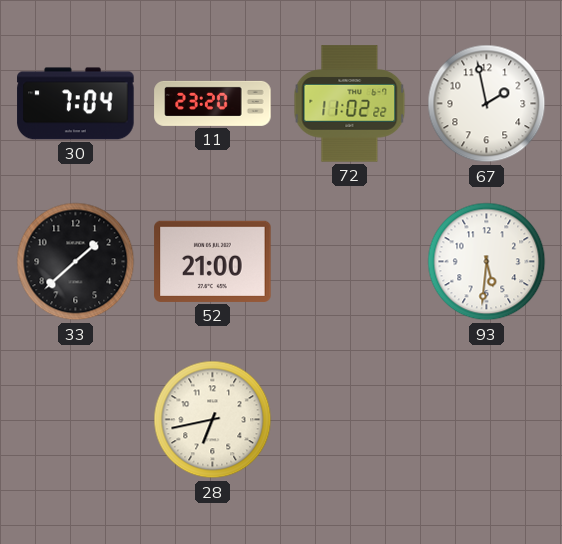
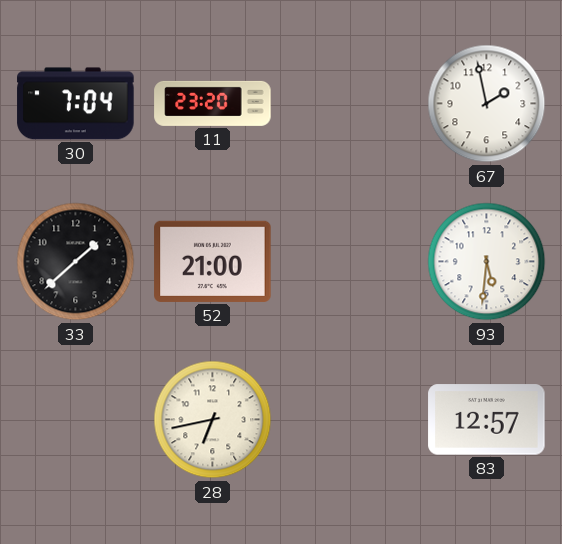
72: 11:02 -> none (350, 104)
83: none -> 12:57 (487, 420)
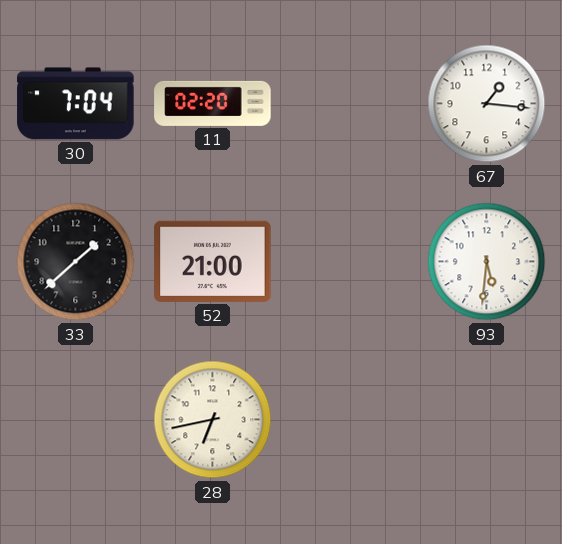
11: 23:20 -> 02:20 (213, 103)
67: 1:58 -> 1:16 (487, 104)
83: 12:57 -> none (487, 420)
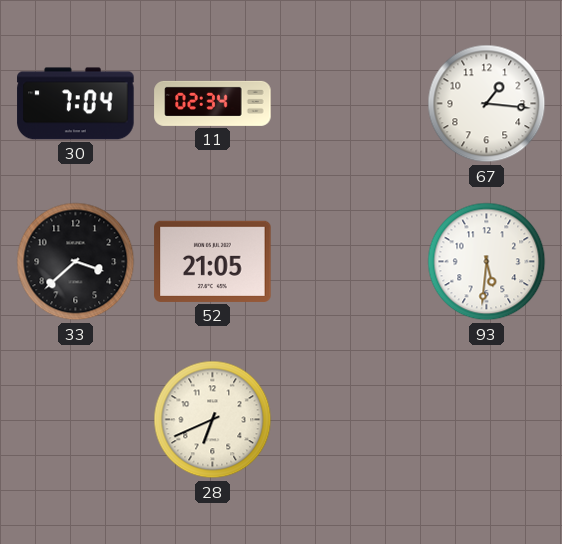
11: 02:20 -> 02:34 (213, 103)
33: 1:38 -> 3:38 (76, 262)
52: 21:00 -> 21:05 (213, 261)
28: 6:43 -> 6:41 (213, 420)
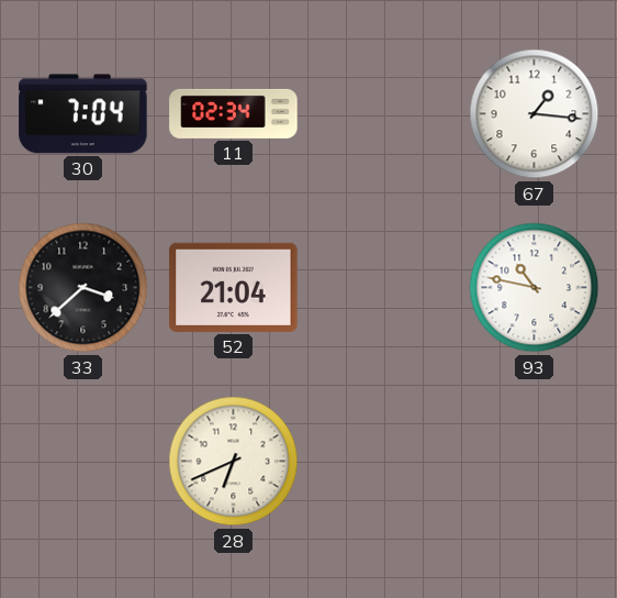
52: 21:05 -> 21:04 (234, 287)
93: 5:31 -> 10:47 (535, 288)
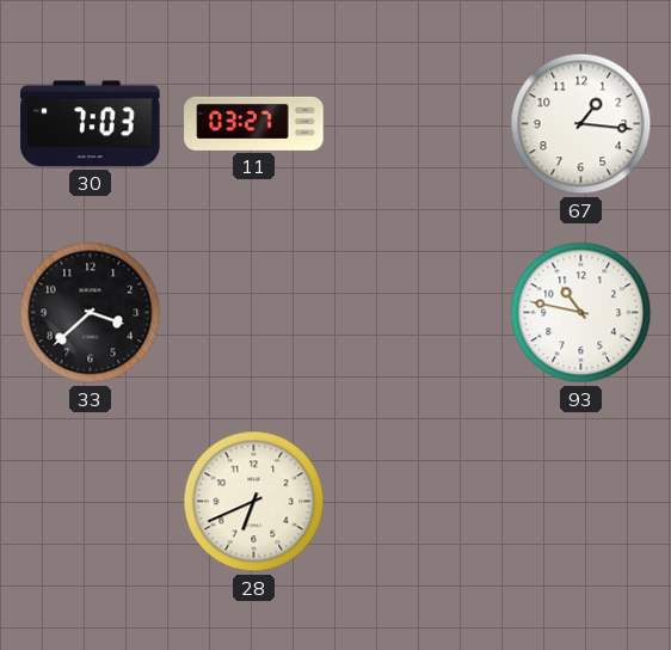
30: 7:04 -> 7:03 (91, 124)
11: 02:34 -> 03:27 (254, 123)
52: 21:04 -> none (234, 287)
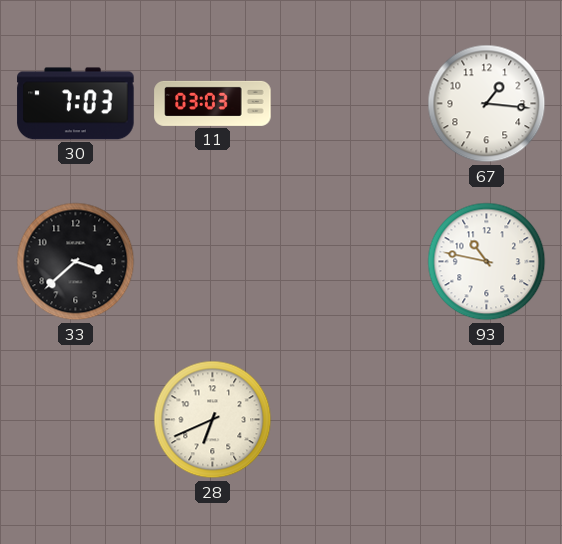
11: 03:27 -> 03:03 (213, 103)
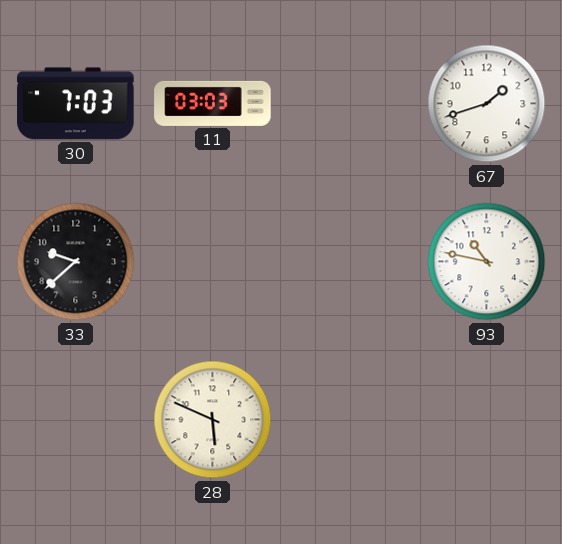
67: 1:16 -> 1:42 (487, 104)
33: 3:38 -> 9:38 (76, 262)
28: 6:41 -> 5:49 (213, 420)
